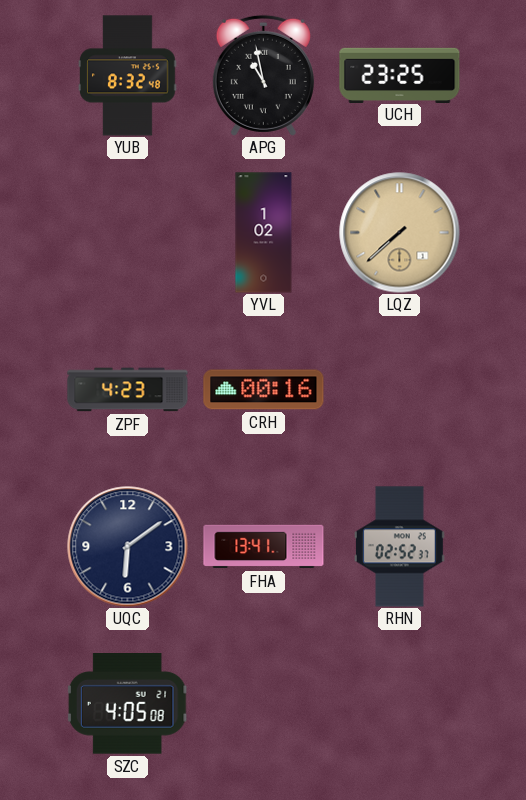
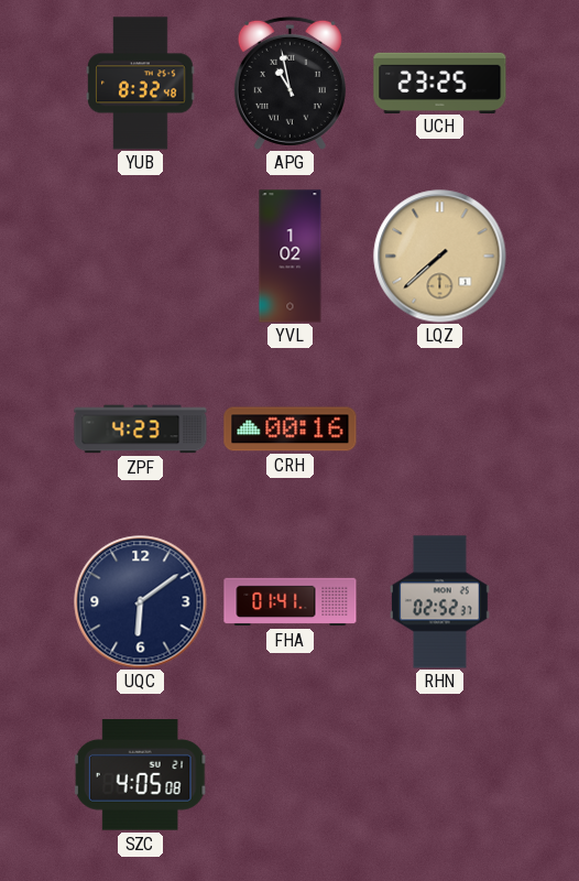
FHA: 13:41 -> 01:41 (291, 602)
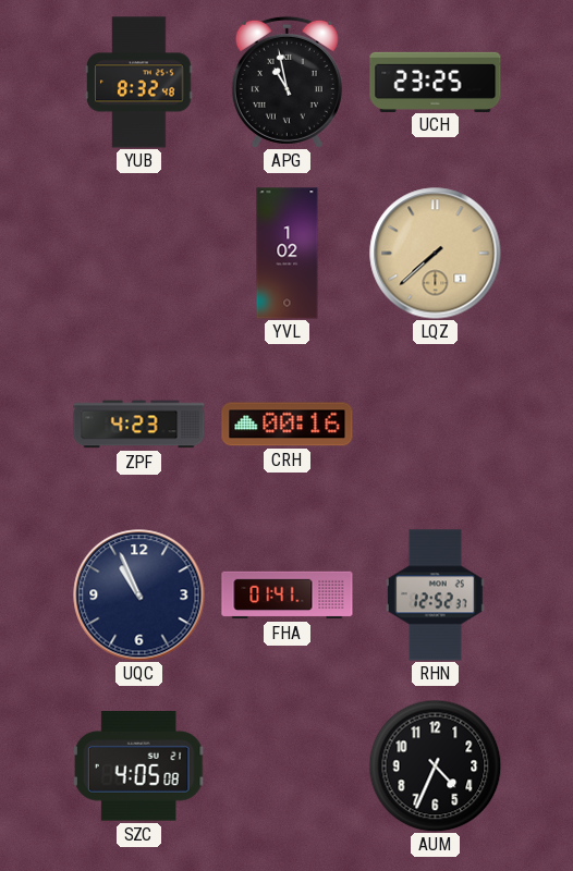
UQC: 6:09 -> 10:56 (139, 596)
RHN: 02:52 -> 12:52 (435, 596)
AUM: none -> 4:34 (435, 765)
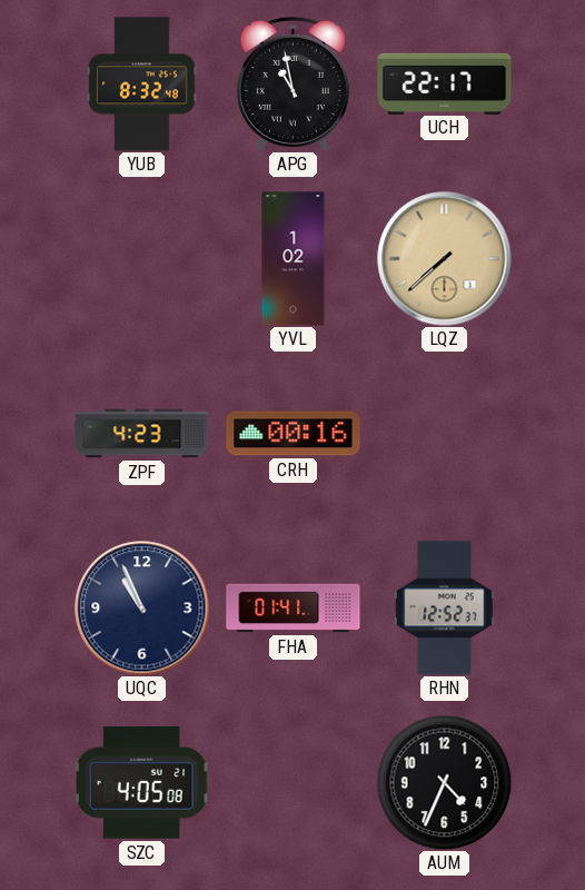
UCH: 23:25 -> 22:17 (445, 83)
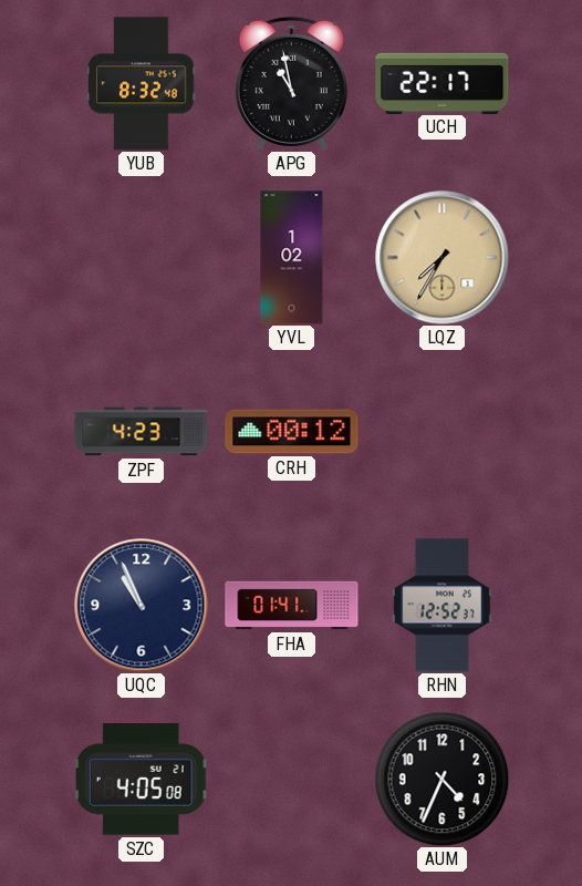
LQZ: 7:38 -> 7:35 (443, 258)
CRH: 00:16 -> 00:12 (292, 432)
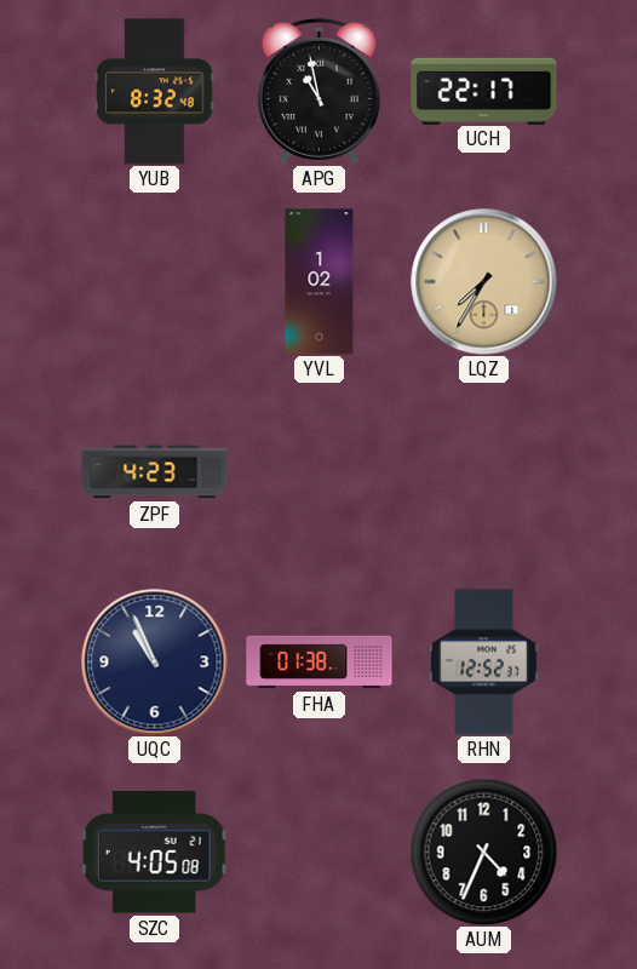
CRH: 00:12 -> none (292, 432)
FHA: 01:41 -> 01:38 (320, 663)
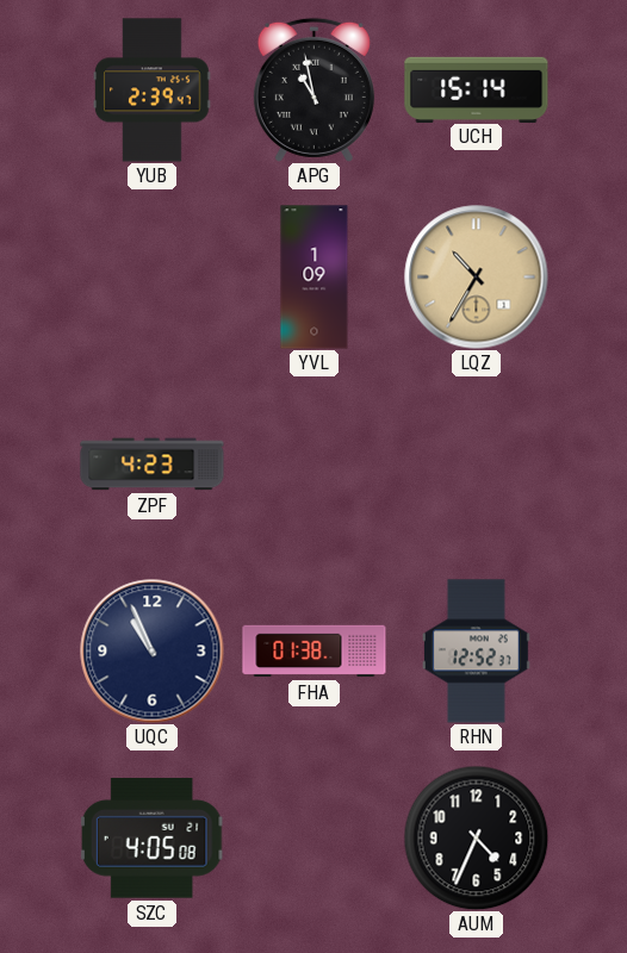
YUB: 8:32 -> 2:39 (153, 91)
UCH: 22:17 -> 15:14 (477, 89)
YVL: 1:02 -> 1:09 (315, 278)
LQZ: 7:35 -> 10:35 (477, 278)
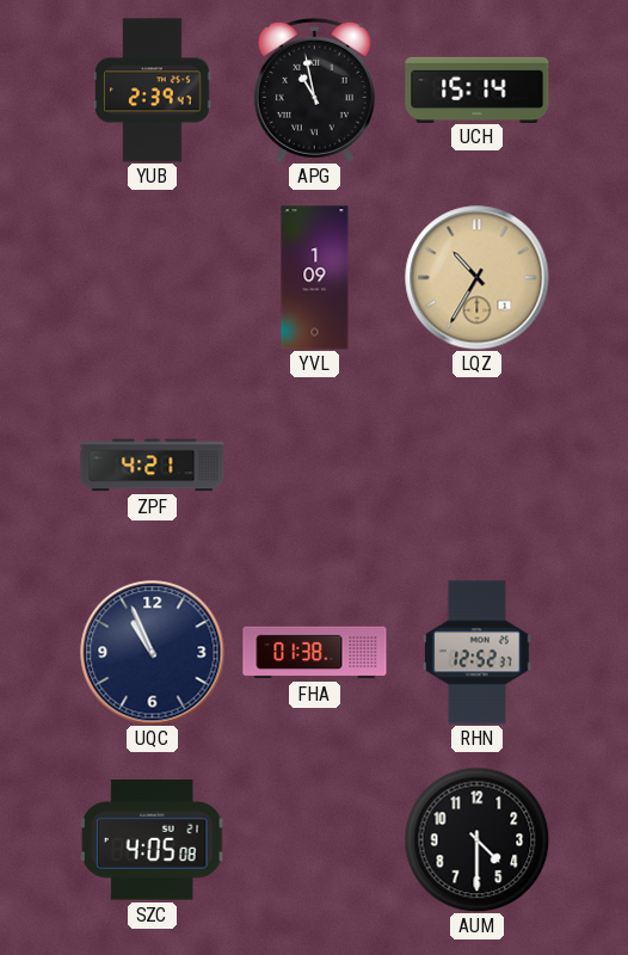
ZPF: 4:23 -> 4:21 (153, 466)
AUM: 4:34 -> 4:30 (476, 839)
